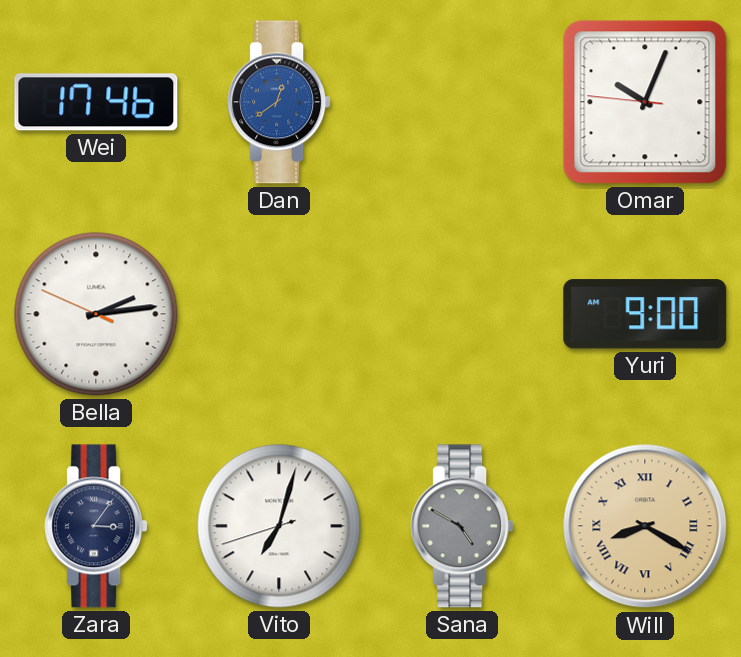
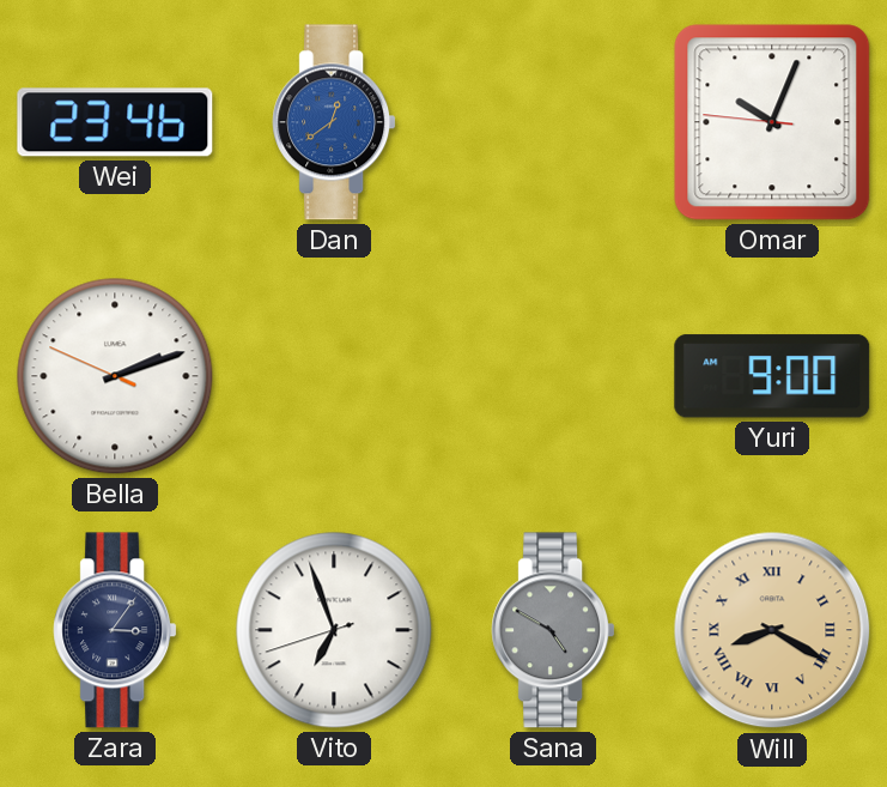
Wei: 17:46 -> 23:46 (115, 122)
Bella: 2:13 -> 2:11 (115, 376)
Vito: 7:02 -> 6:56 (334, 630)
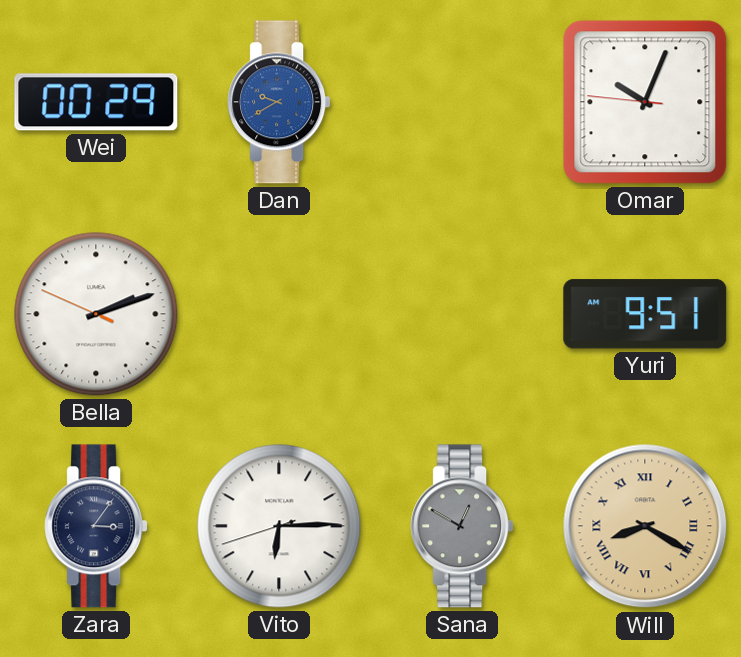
Wei: 23:46 -> 00:29 (96, 102)
Dan: 12:39 -> 9:40 (279, 102)
Yuri: 9:00 -> 9:51 (645, 314)
Vito: 6:56 -> 6:14 (279, 526)
Sana: 4:50 -> 12:50 (462, 526)
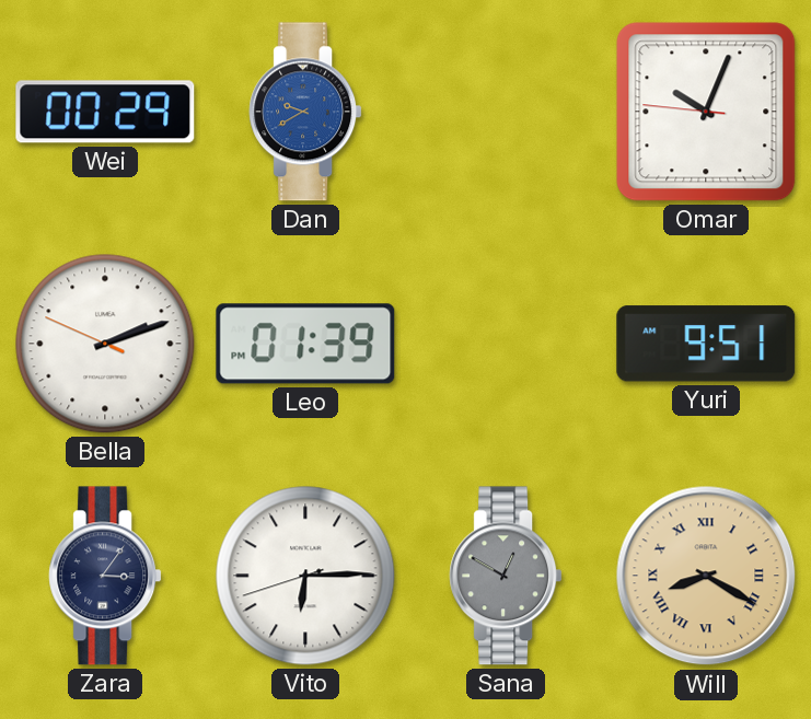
Leo: none -> 01:39 (305, 344)
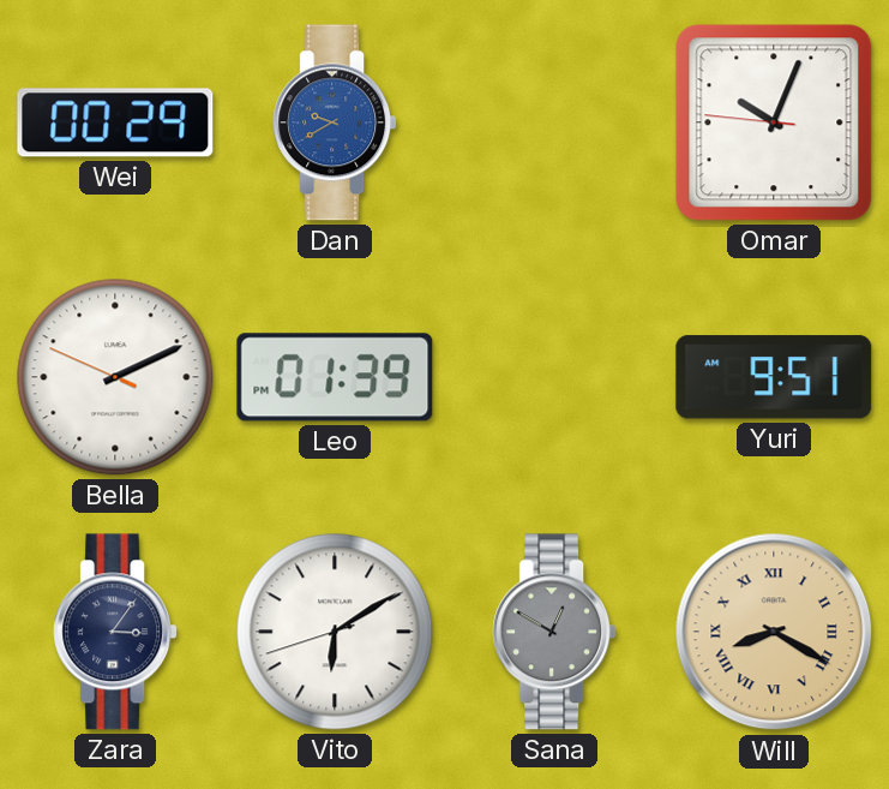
Bella: 2:11 -> 2:10 (115, 377)
Vito: 6:14 -> 6:09 (335, 632)
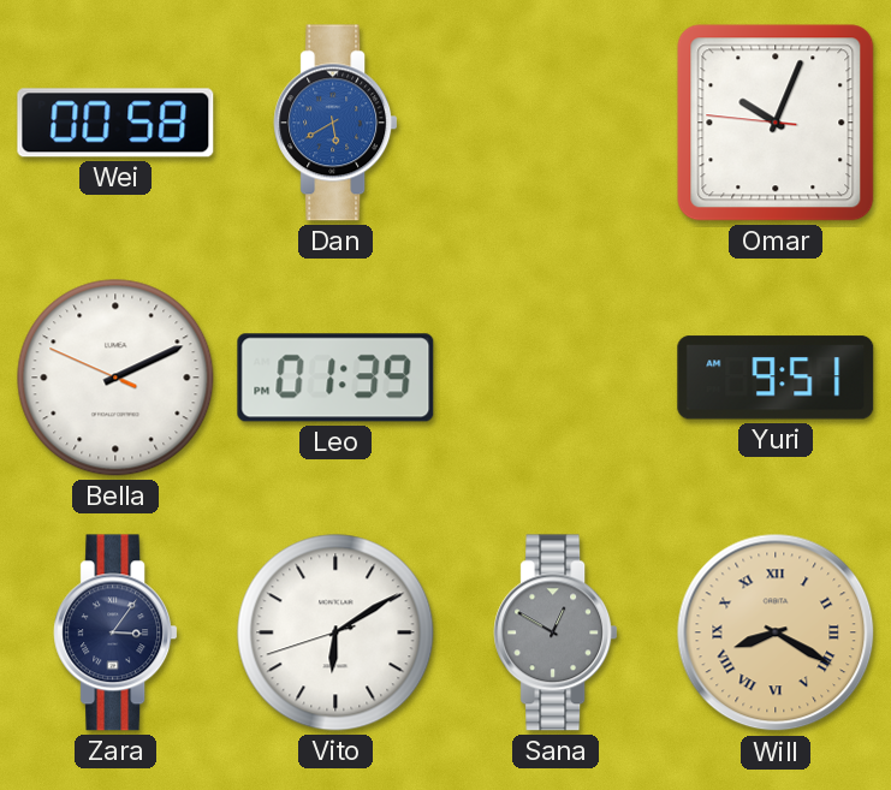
Wei: 00:29 -> 00:58 (115, 123)
Dan: 9:40 -> 5:40 (335, 123)
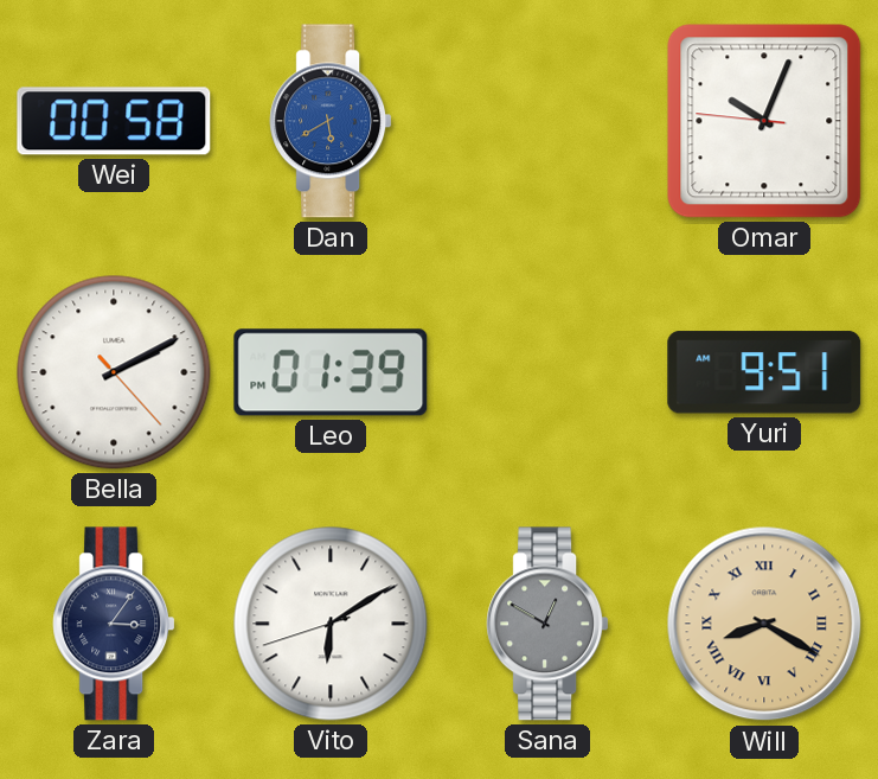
Bella: 2:10:49 -> 2:10:23 (114, 372)
